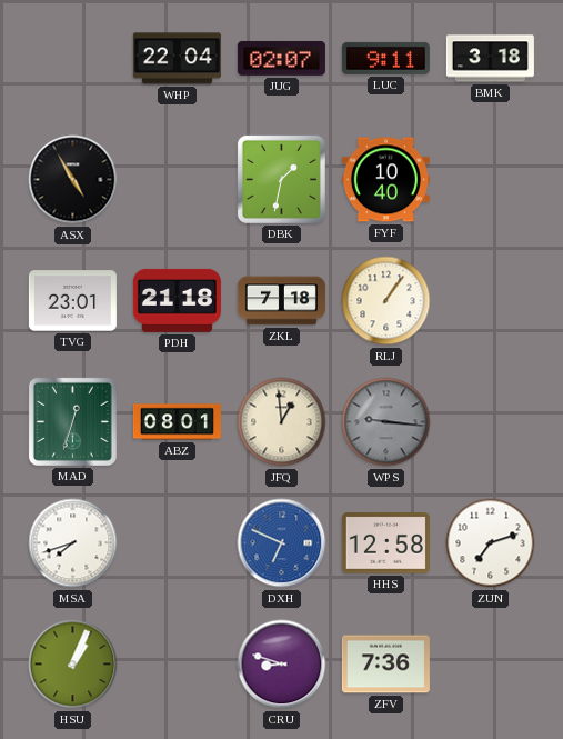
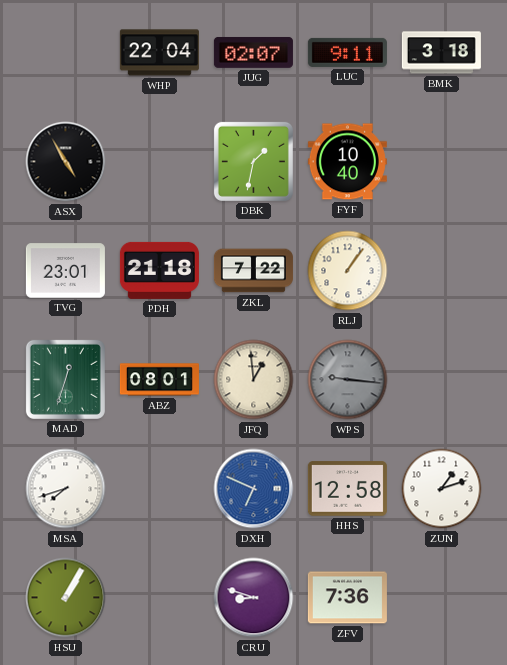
ZKL: 7:18 -> 7:22 (253, 271)
ZUN: 7:12 -> 1:12 (442, 489)
HSU: 1:04 -> 1:05 (66, 598)
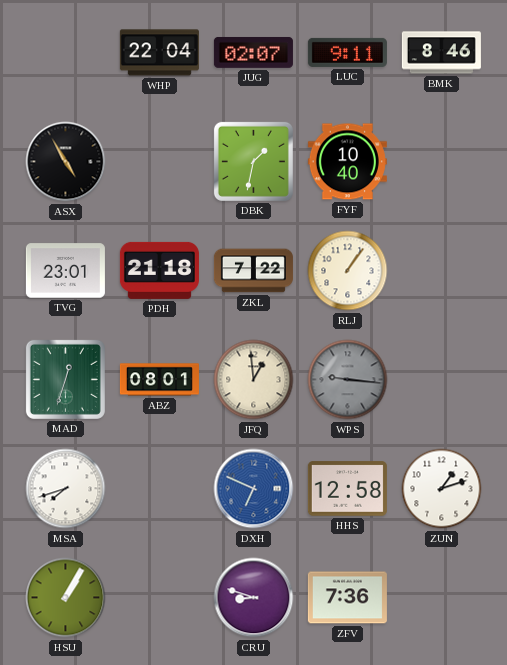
BMK: 3:18 -> 8:46 (441, 53)
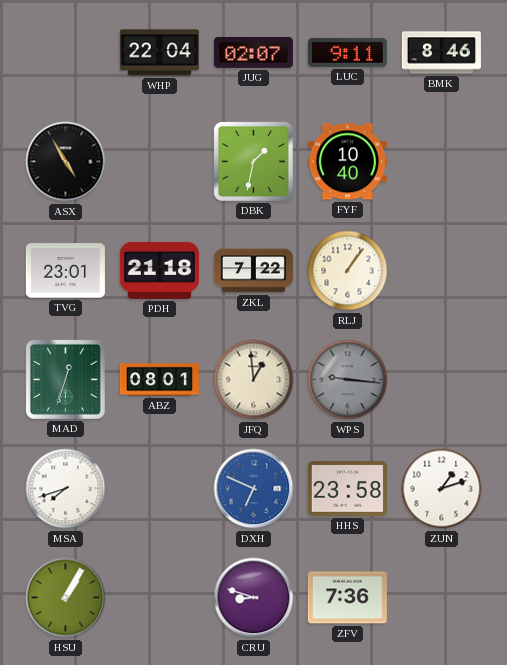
HHS: 12:58 -> 23:58 (347, 489)
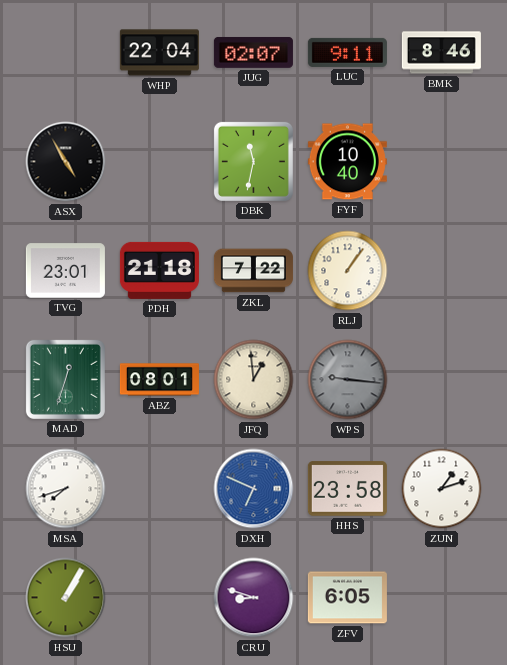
DBK: 1:32 -> 11:32 (253, 161)
ZFV: 7:36 -> 6:05 (347, 598)
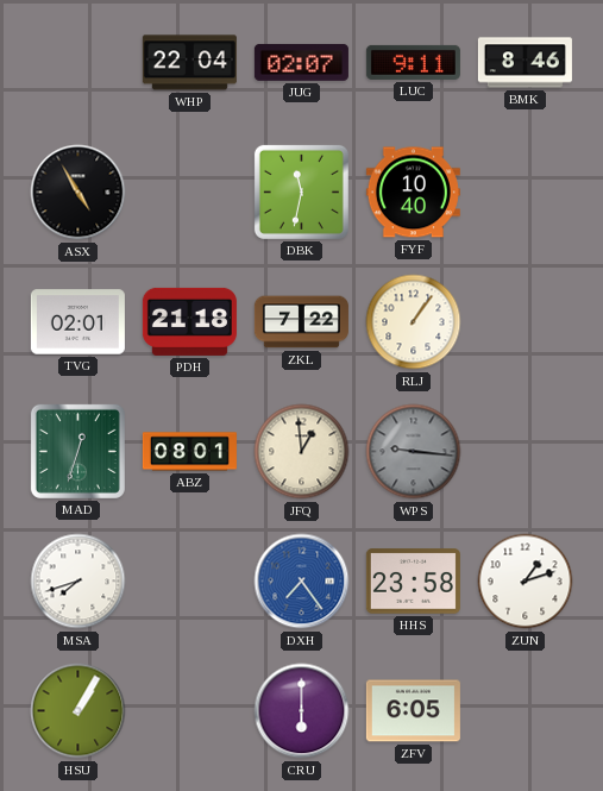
TVG: 23:01 -> 02:01 (77, 322)
DXH: 6:49 -> 7:24 (302, 582)
CRU: 8:48 -> 6:00 (302, 711)
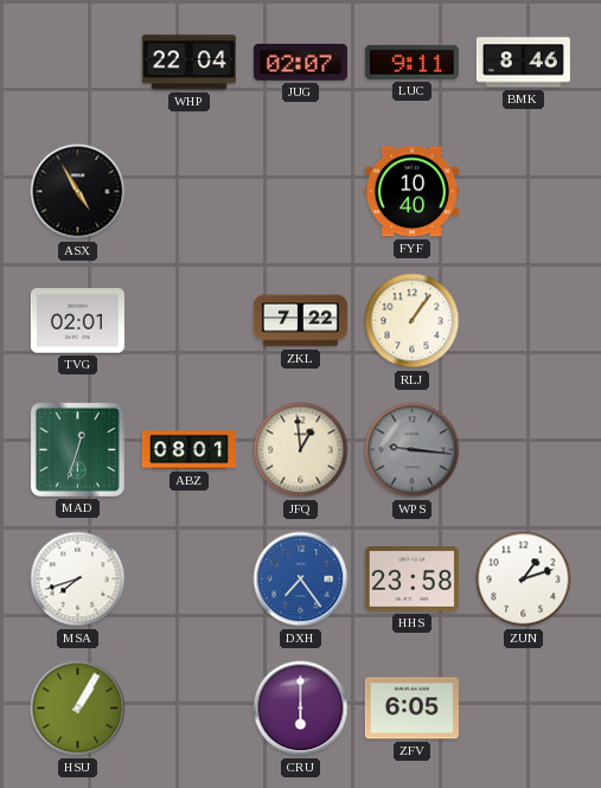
DBK: 11:32 -> none (301, 192)
PDH: 21:18 -> none (189, 321)
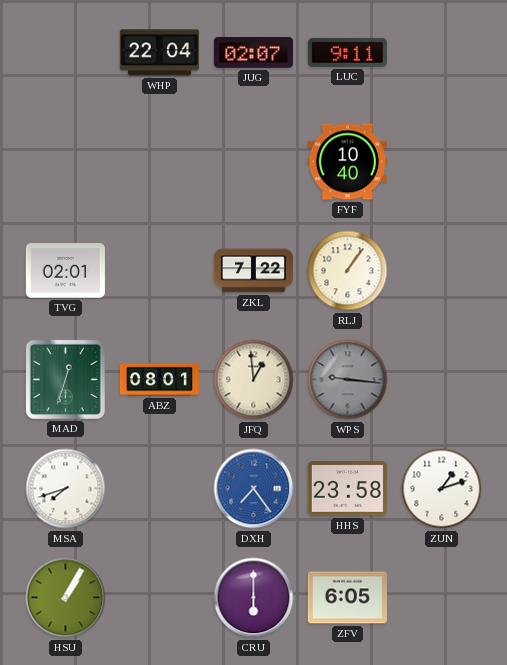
BMK: 8:46 -> none (523, 63)
ASX: 4:55 -> none (78, 192)
